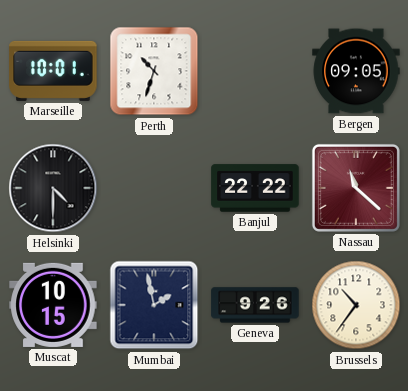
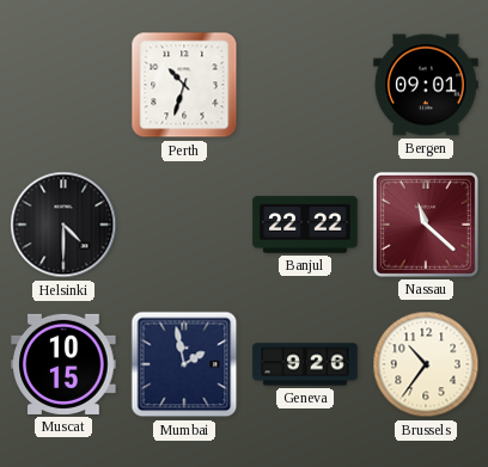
Marseille: 10:01 -> none (53, 71)
Bergen: 09:05 -> 09:01 (426, 85)
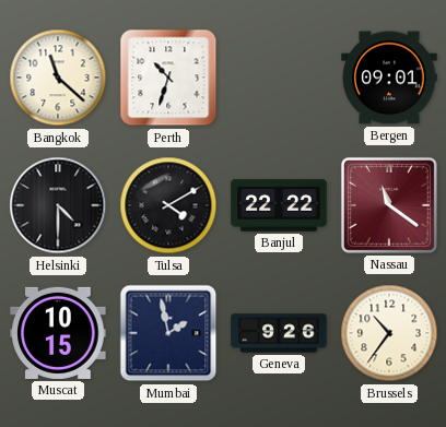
Bangkok: none -> 11:22 (58, 78)
Tulsa: none -> 4:10 (168, 205)
Nassau: 11:22 -> 11:21 (389, 205)
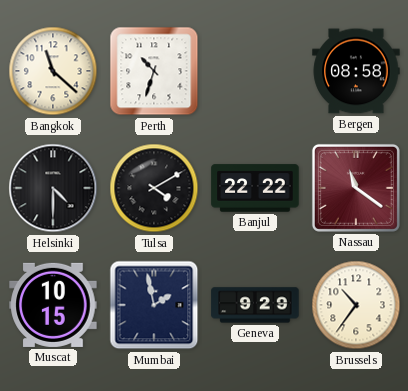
Bergen: 09:01 -> 08:58 (356, 71)
Geneva: 9:26 -> 9:29 (255, 305)
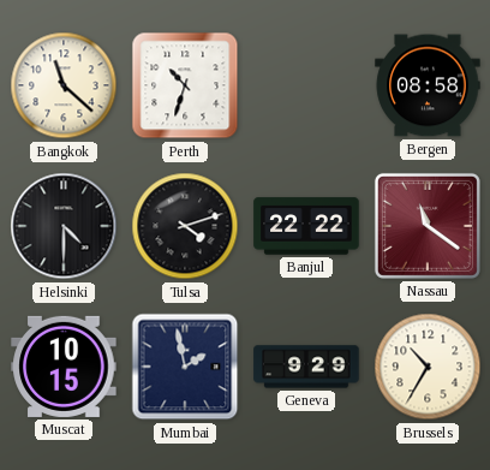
Tulsa: 4:10 -> 4:12 (185, 226)
Brussels: 10:36 -> 10:35 (428, 367)
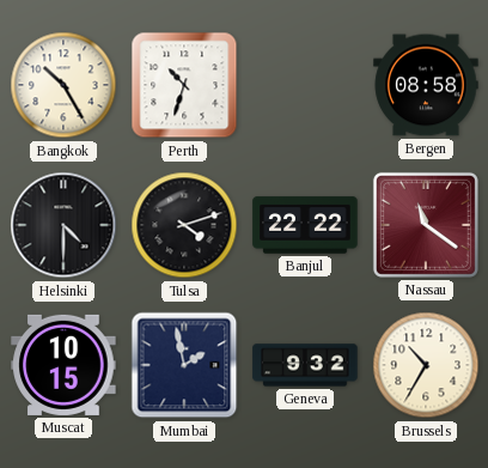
Bangkok: 11:22 -> 10:25 (63, 85)
Geneva: 9:29 -> 9:32 (305, 365)
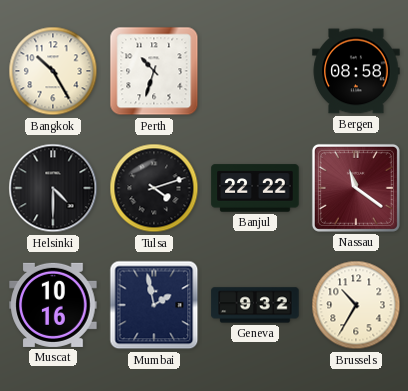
Muscat: 10:15 -> 10:16 (53, 305)
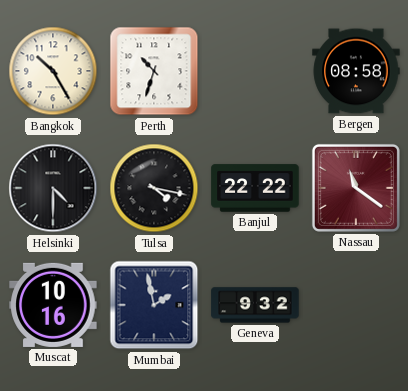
Tulsa: 4:12 -> 4:17 (154, 188)
Brussels: 10:35 -> none (356, 305)
